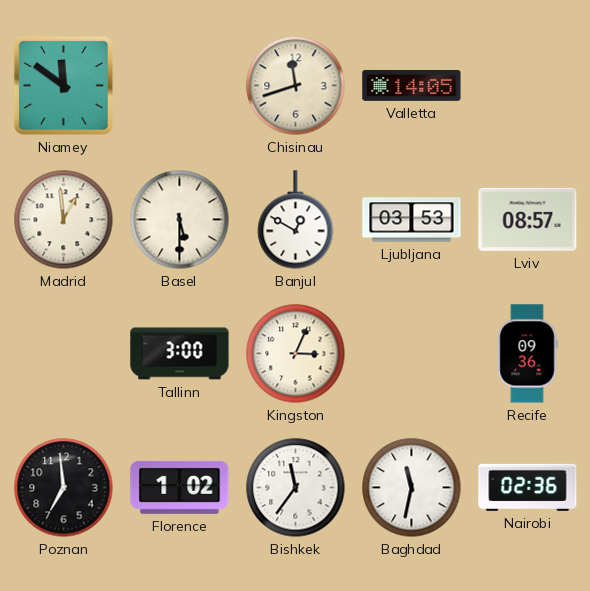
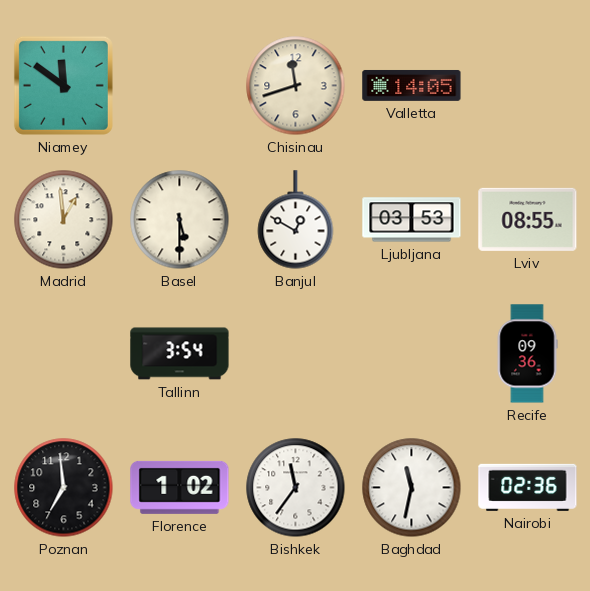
Lviv: 08:57 -> 08:55 (528, 219)
Tallinn: 3:00 -> 3:54 (180, 354)
Kingston: 3:04 -> none (296, 354)
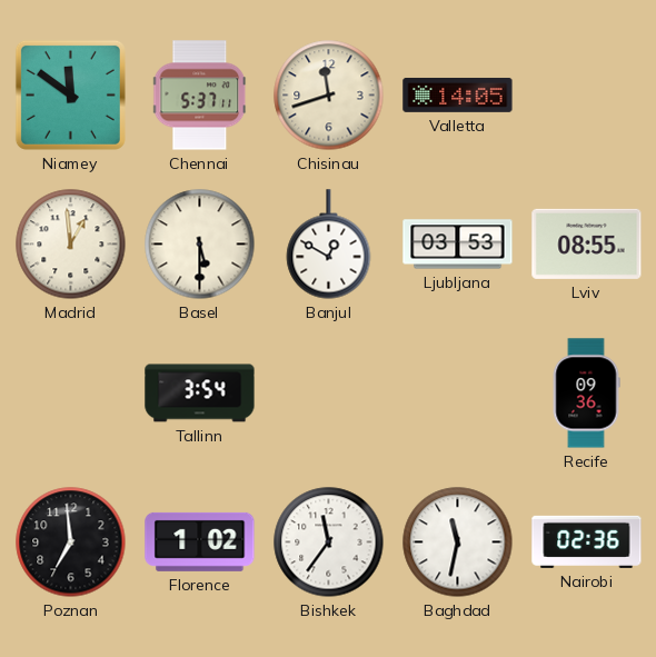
Chennai: none -> 5:37 (200, 96)
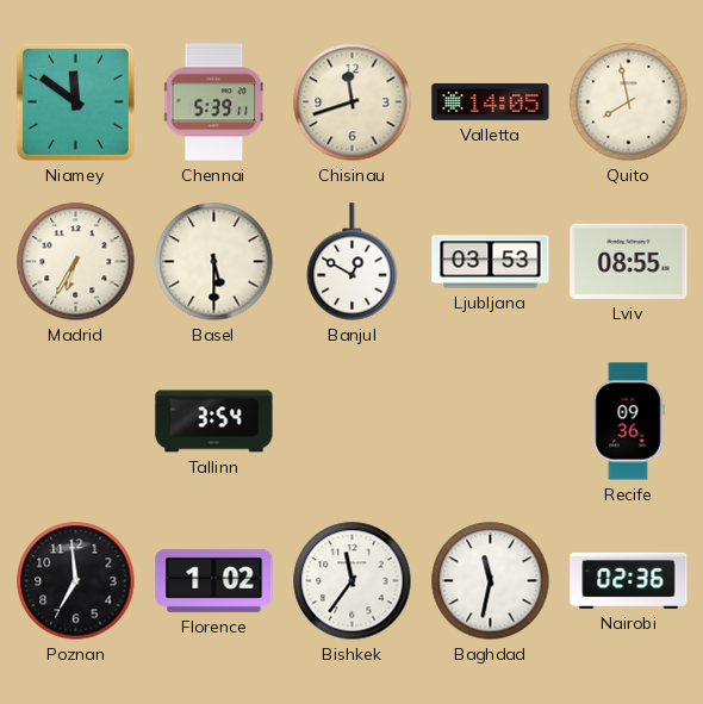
Chennai: 5:37 -> 5:39 (214, 102)
Quito: none -> 7:58 (629, 102)
Madrid: 12:59 -> 6:35 (76, 262)
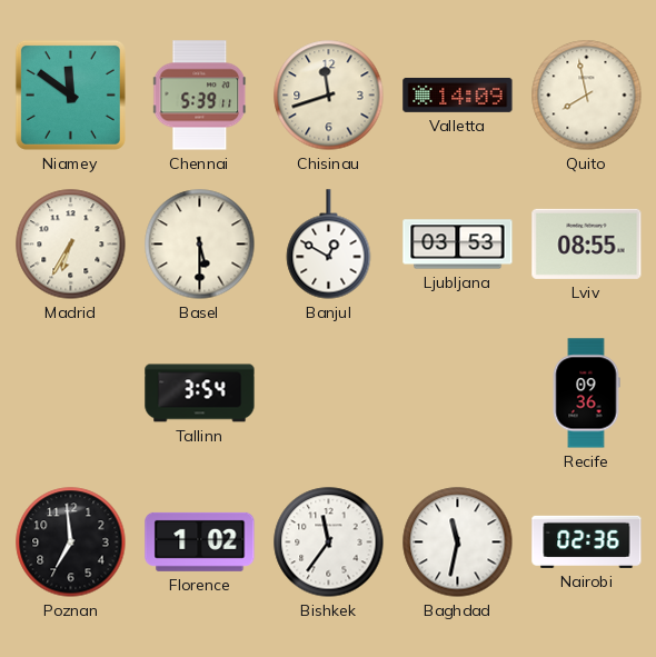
Valletta: 14:05 -> 14:09 (458, 94)
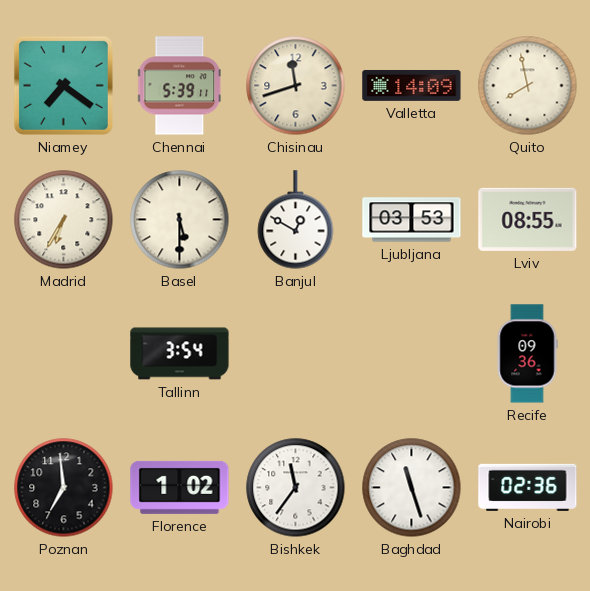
Niamey: 11:51 -> 7:21 (63, 85)
Baghdad: 11:32 -> 11:27 (412, 488)
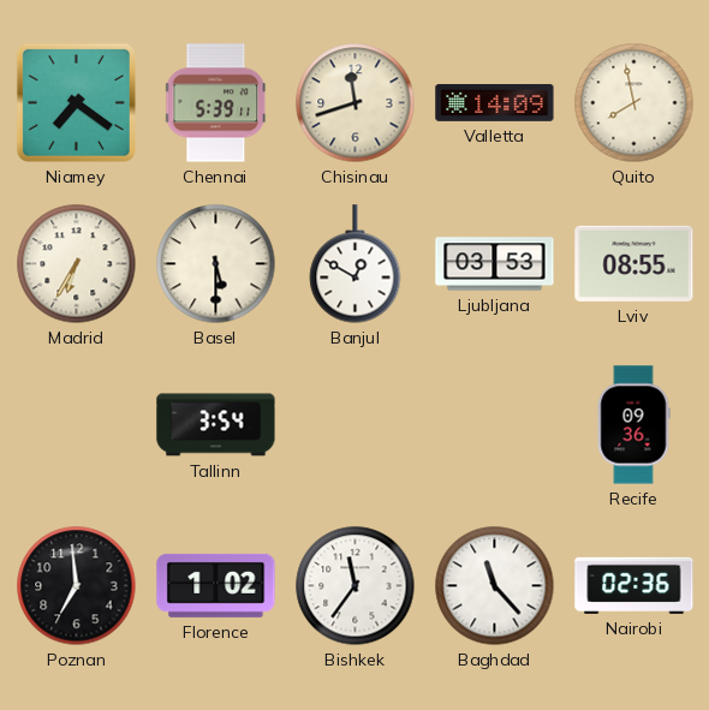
Baghdad: 11:27 -> 11:23 (495, 586)
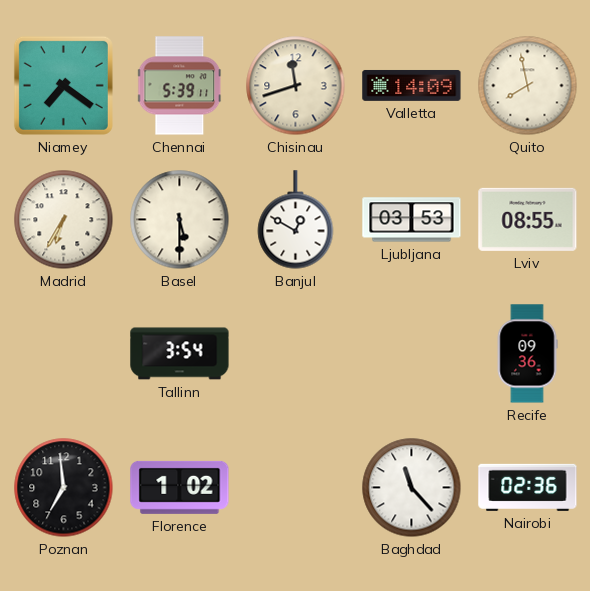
Bishkek: 11:36 -> none (356, 586)
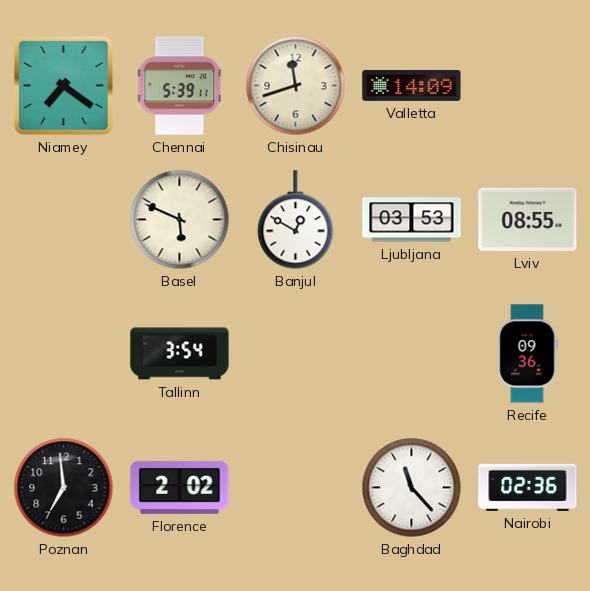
Quito: 7:58 -> none (528, 86)
Madrid: 6:35 -> none (64, 220)
Basel: 5:30 -> 5:49 (180, 220)
Florence: 1:02 -> 2:02 (180, 487)
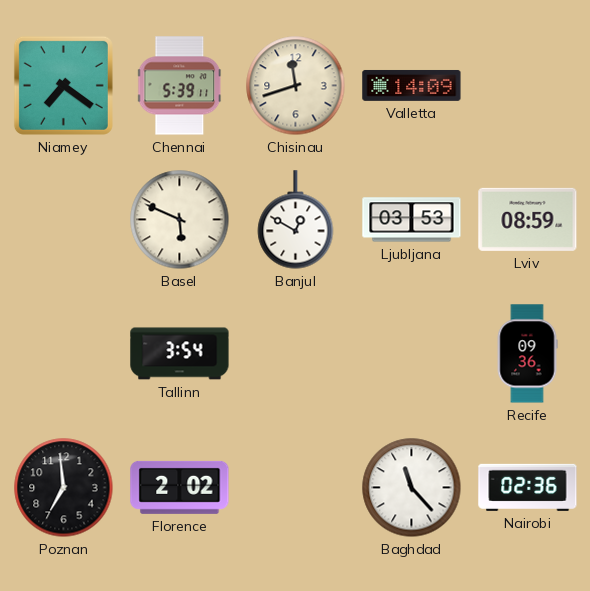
Lviv: 08:55 -> 08:59 (528, 219)
